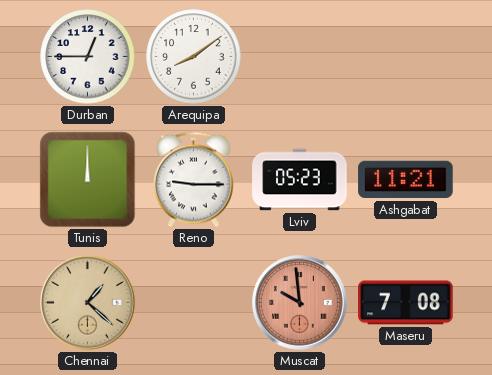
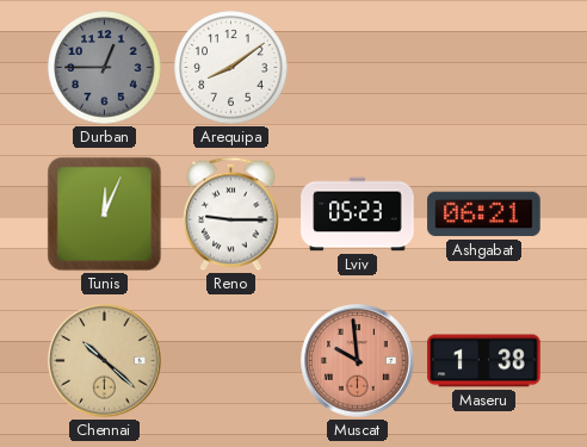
Durban dial: white -> grey (105, 68)
Tunis: 12:00 -> 12:04 (105, 215)
Ashgabat: 11:21 -> 06:21 (484, 215)
Chennai: 1:22 -> 10:22 (105, 361)
Maseru: 7:08 -> 1:38 (484, 361)
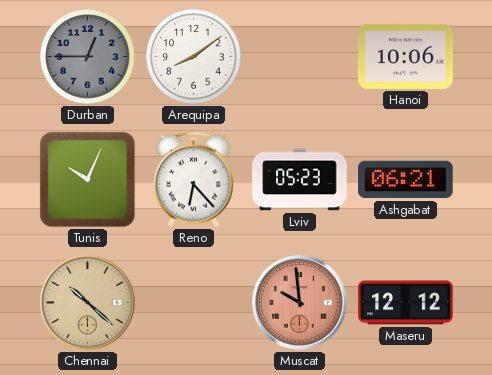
Hanoi: none -> 10:06 (406, 56)
Tunis: 12:04 -> 10:04 (88, 180)
Reno: 9:15 -> 6:23 (194, 180)
Maseru: 1:38 -> 12:12 (406, 303)
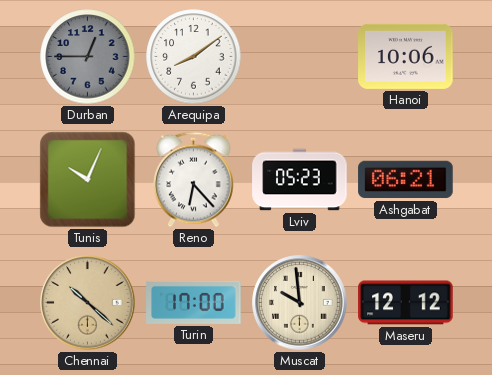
Turin: none -> 17:00 (194, 302)
Muscat dial: salmon -> cream (300, 303)
